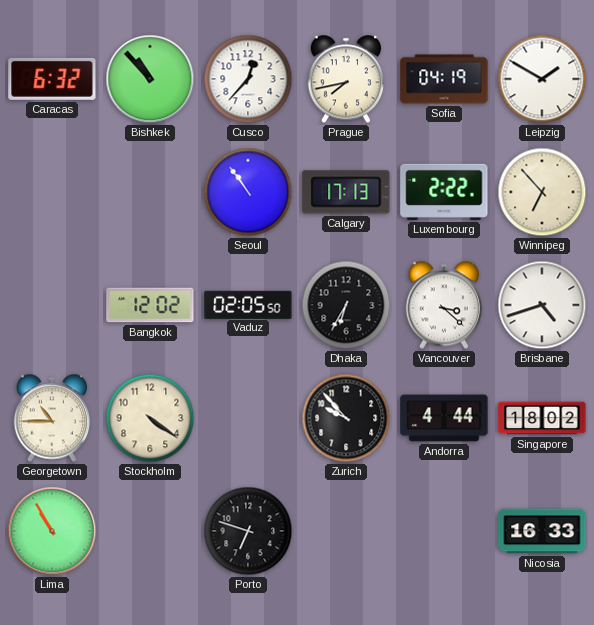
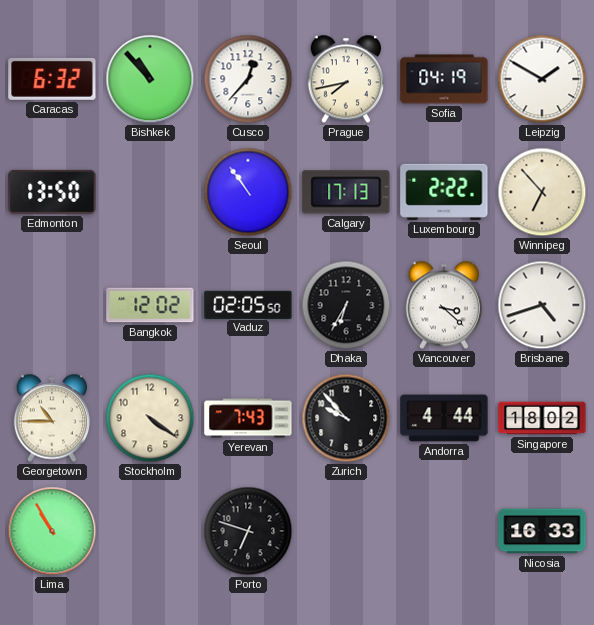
Edmonton: none -> 13:50 (52, 192)
Yerevan: none -> 7:43 (248, 418)
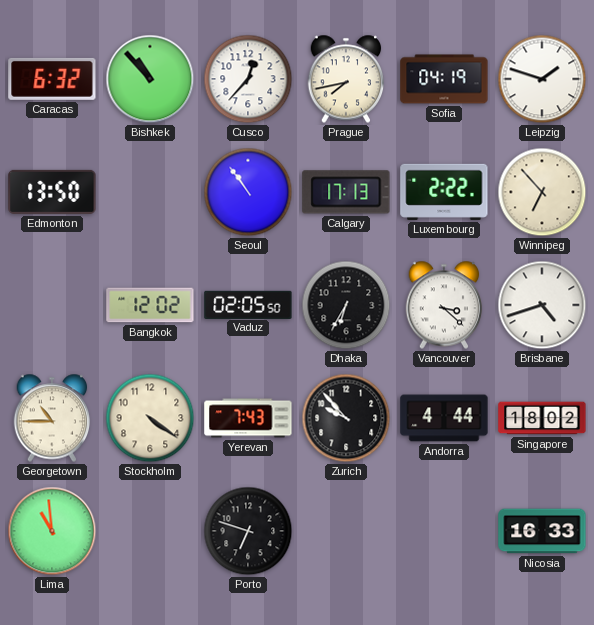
Leipzig: 1:50 -> 1:48 (542, 79)
Lima: 10:55 -> 10:59 (52, 531)
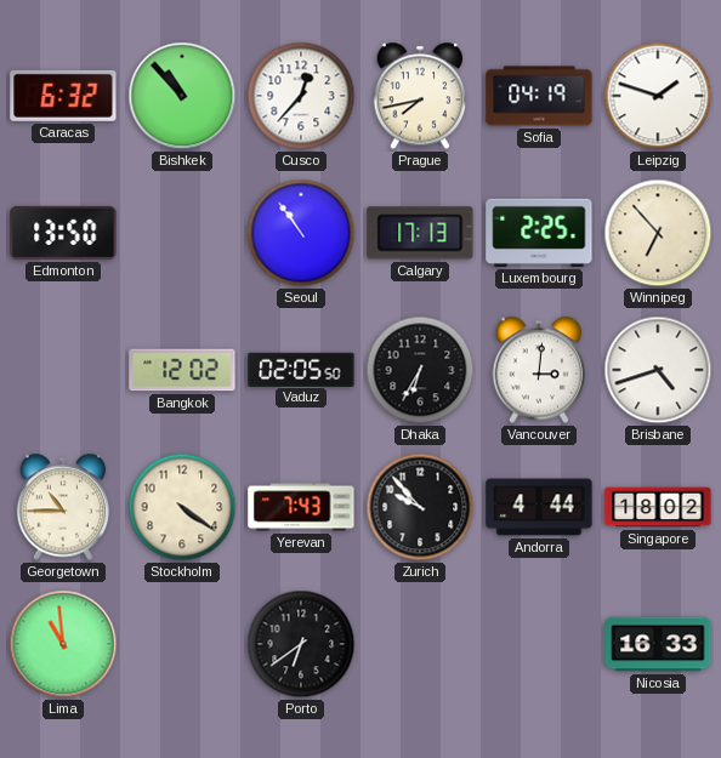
Luxembourg: 2:22 -> 2:25 (539, 233)
Vancouver: 3:22 -> 3:01 (539, 370)
Porto: 6:48 -> 6:39 (301, 644)
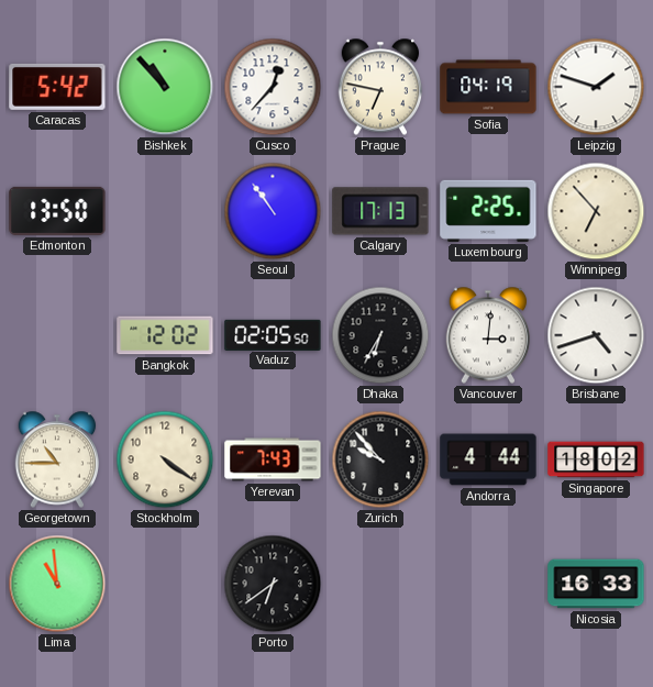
Caracas: 6:32 -> 5:42 (57, 87)
Prague: 7:43 -> 6:47 (380, 87)
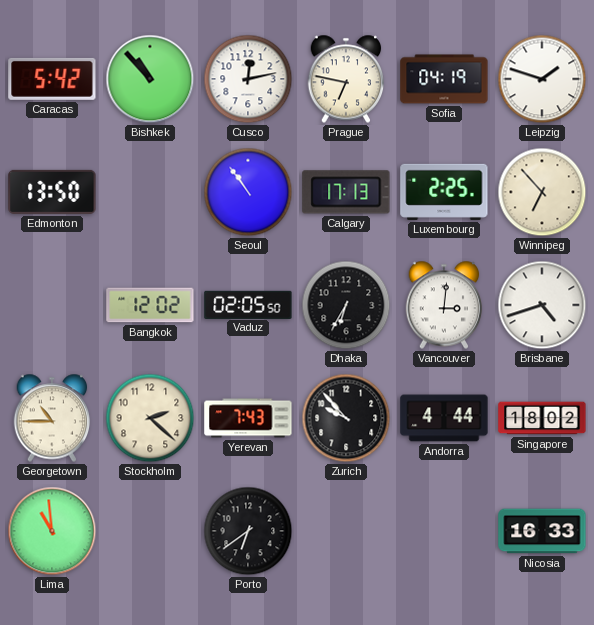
Cusco: 12:37 -> 12:13 (248, 79)
Stockholm: 4:21 -> 2:22 (150, 418)
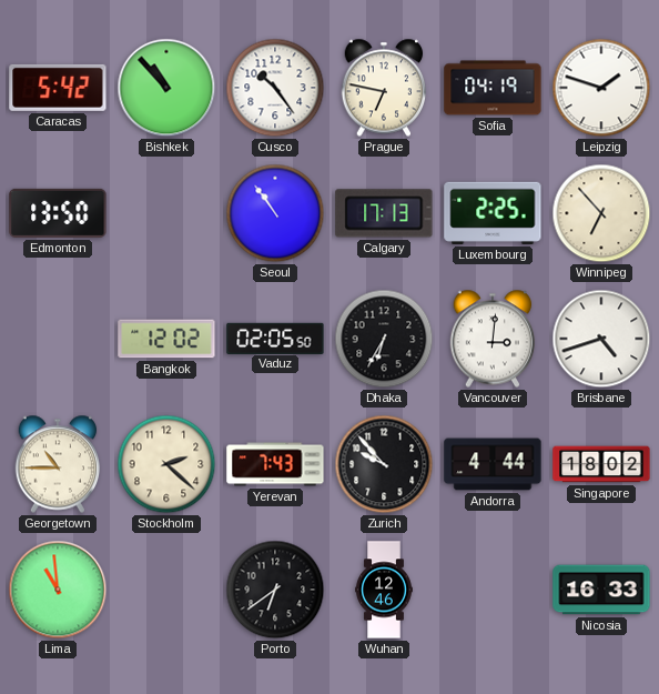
Cusco: 12:13 -> 10:24 (275, 88)
Wuhan: none -> 12:46 (384, 590)
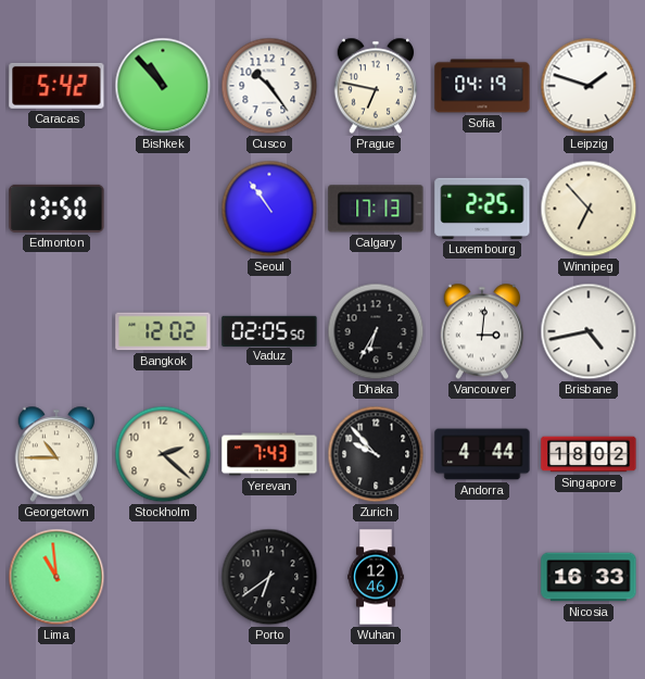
Brisbane: 4:42 -> 4:43 (589, 331)
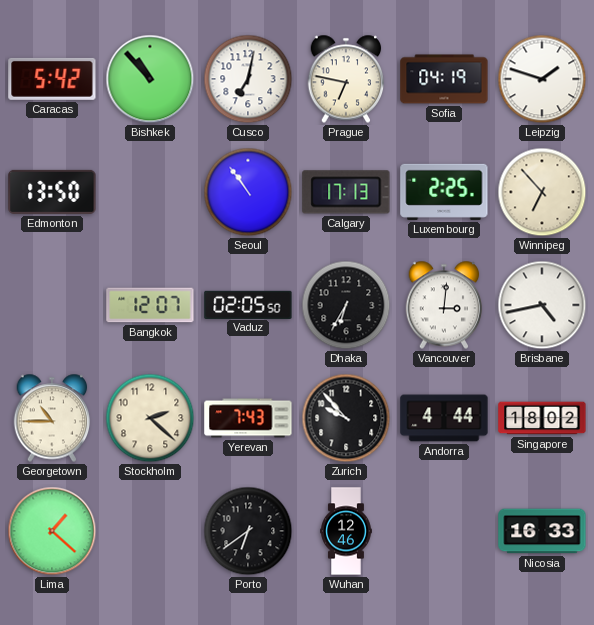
Cusco: 10:24 -> 7:02 (248, 79)
Bangkok: 12:02 -> 12:07 (150, 305)
Lima: 10:59 -> 1:22 (52, 531)
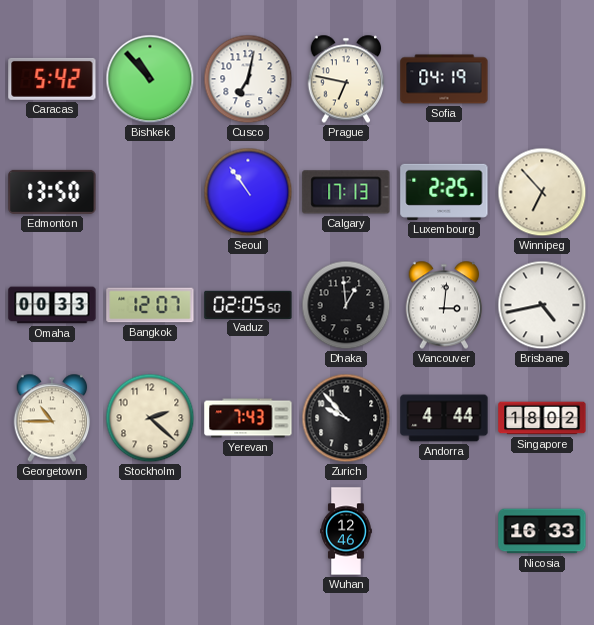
Leipzig: 1:48 -> none (542, 79)
Omaha: none -> 00:33 (52, 305)
Dhaka: 6:35 -> 12:59 (346, 305)
Lima: 1:22 -> none (52, 531)
Porto: 6:39 -> none (248, 531)
